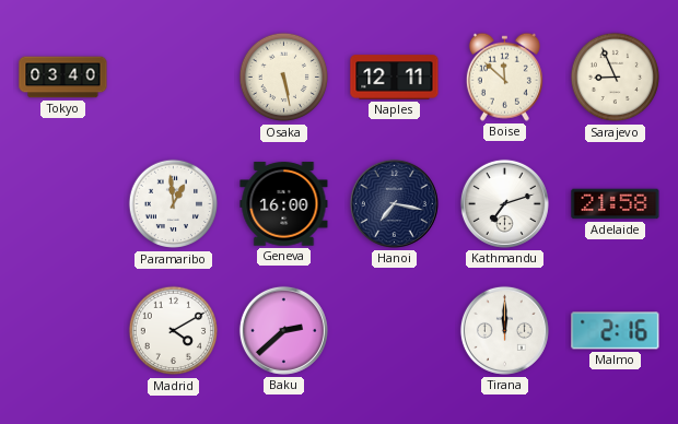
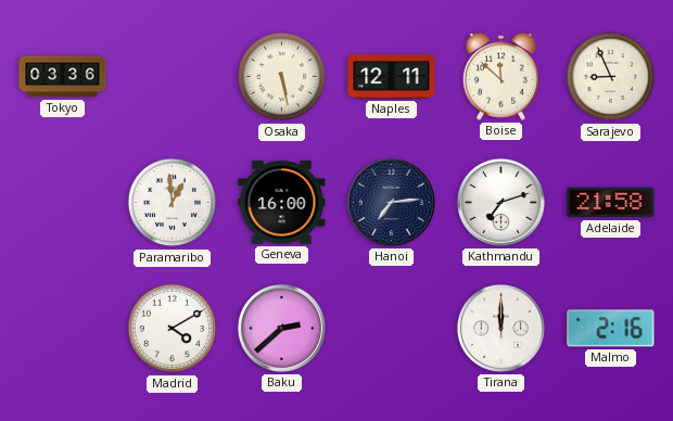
Tokyo: 03:40 -> 03:36 (63, 77)
Hanoi: 7:17 -> 7:14 (391, 202)
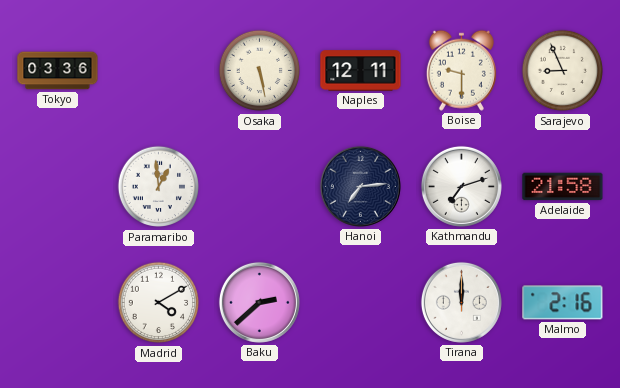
Boise: 11:52 -> 9:30 (461, 70)
Geneva: 16:00 -> none (282, 203)
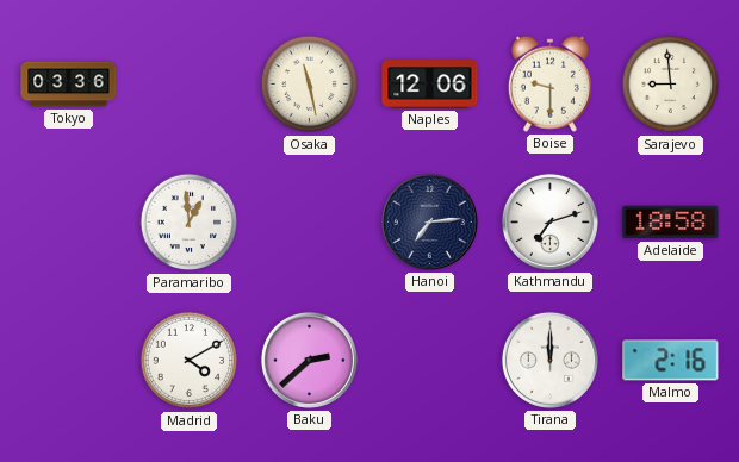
Osaka: 5:28 -> 11:28 (310, 85)
Naples: 12:11 -> 12:06 (430, 85)
Sarajevo: 8:56 -> 8:59 (671, 85)
Adelaide: 21:58 -> 18:58 (671, 223)
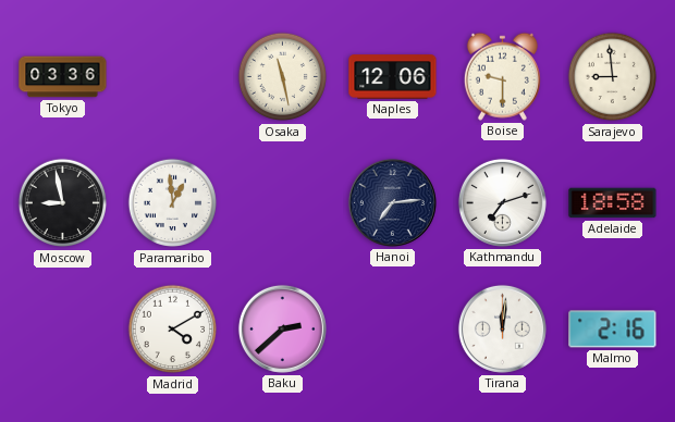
Moscow: none -> 8:58 (63, 203)
Tirana: 12:00 -> 12:01 (502, 328)
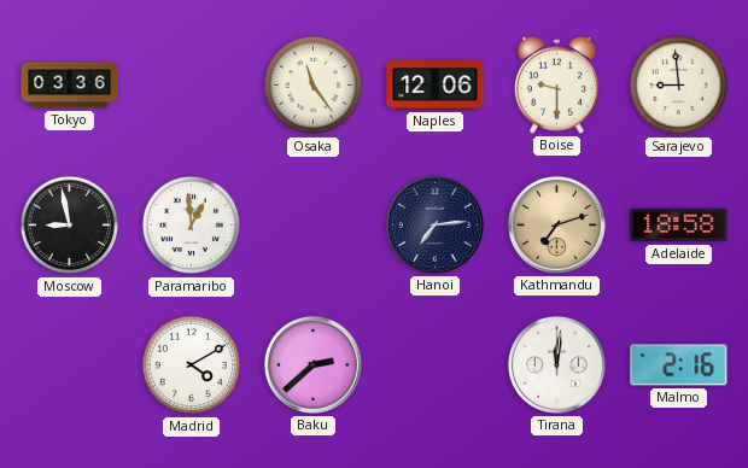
Osaka: 11:28 -> 11:24 (314, 86)
Kathmandu dial: white -> champagne (556, 224)
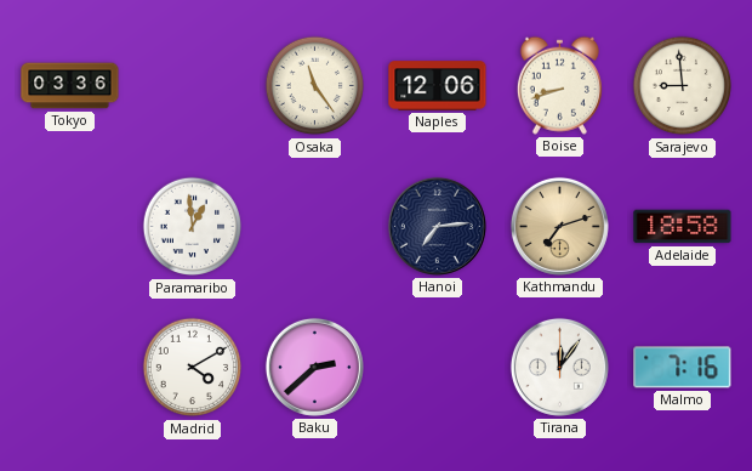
Boise: 9:30 -> 8:42 (559, 85)
Moscow: 8:58 -> none (70, 226)
Tirana: 12:01 -> 12:06 (559, 367)
Malmo: 2:16 -> 7:16 (683, 368)
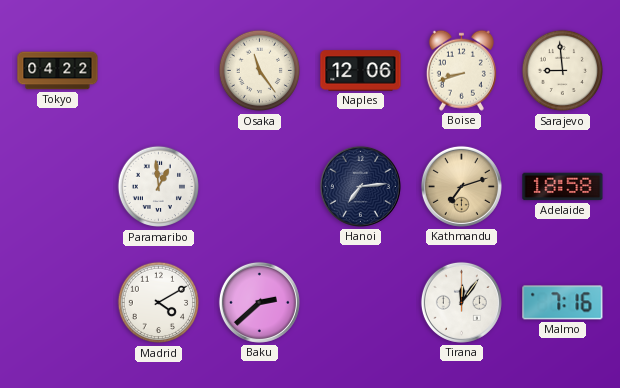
Tokyo: 03:36 -> 04:22 (58, 71)
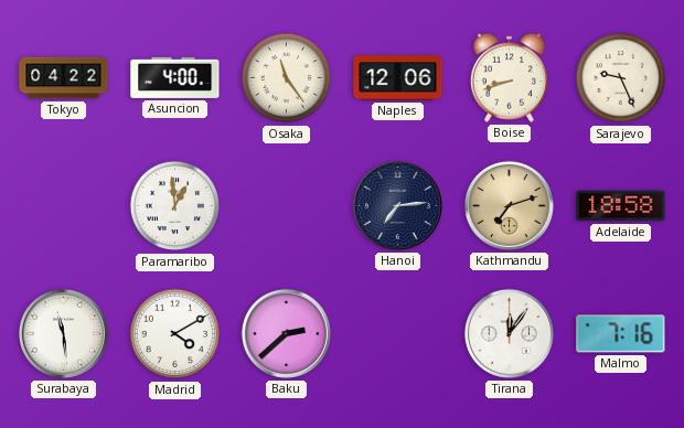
Asuncion: none -> 4:00 (175, 77)
Sarajevo: 8:59 -> 9:26 (621, 78)
Surabaya: none -> 11:29 (63, 333)
